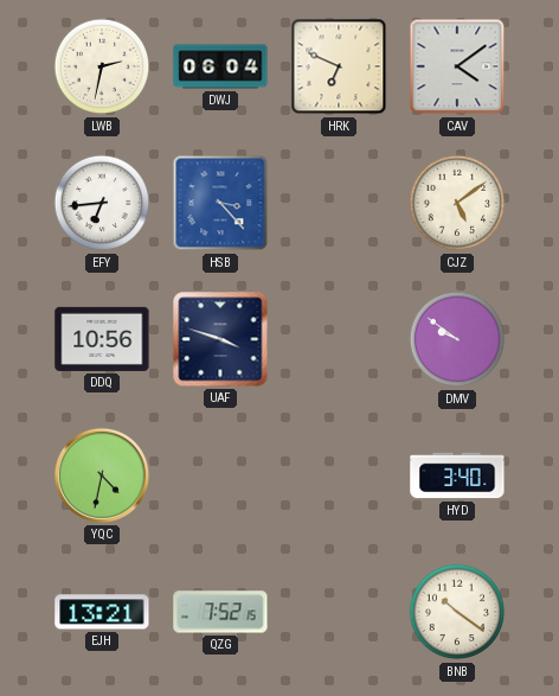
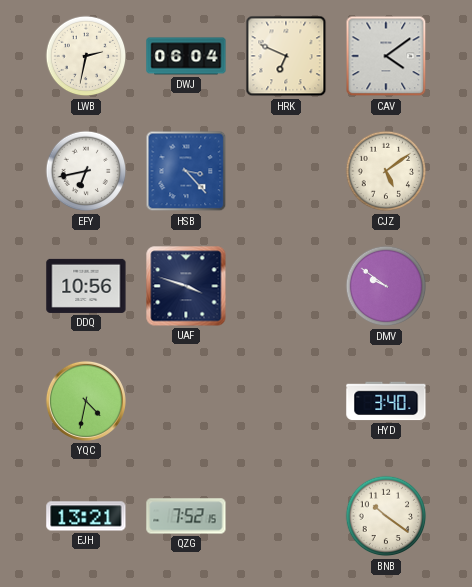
EFY: 6:44 -> 6:43 (86, 171)
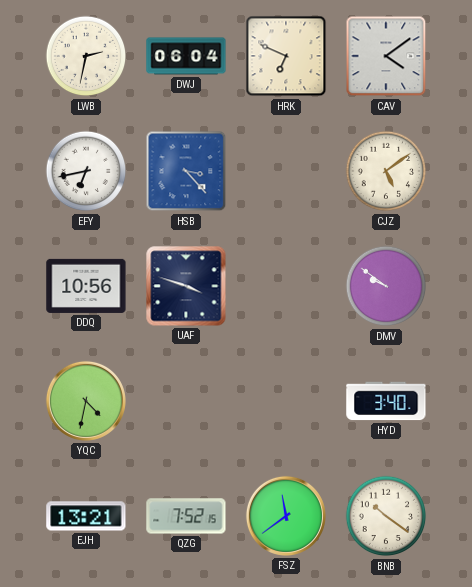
FSZ: none -> 11:39 (286, 516)
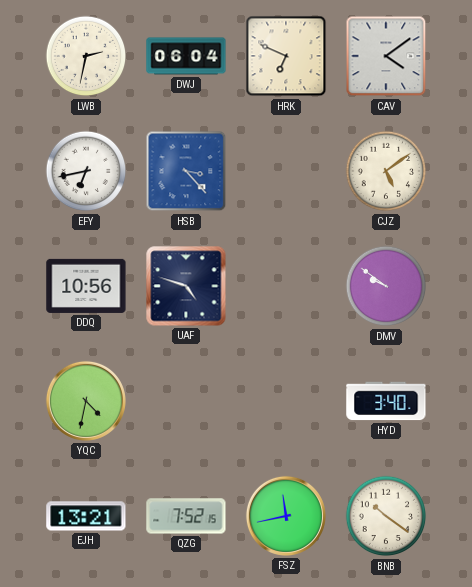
UAF: 3:48 -> 4:48 (186, 286)
FSZ: 11:39 -> 11:43 (286, 516)
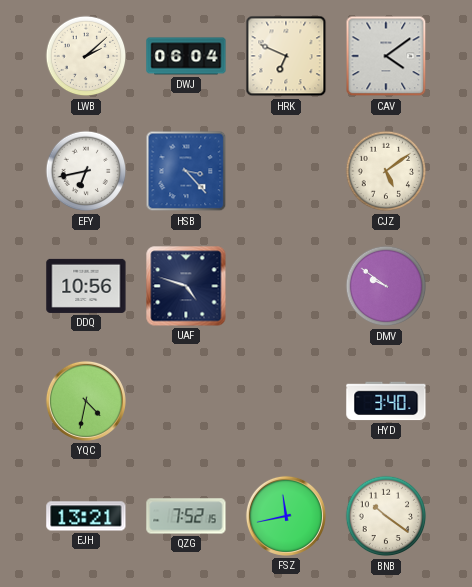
LWB: 2:32 -> 2:08 (86, 56)
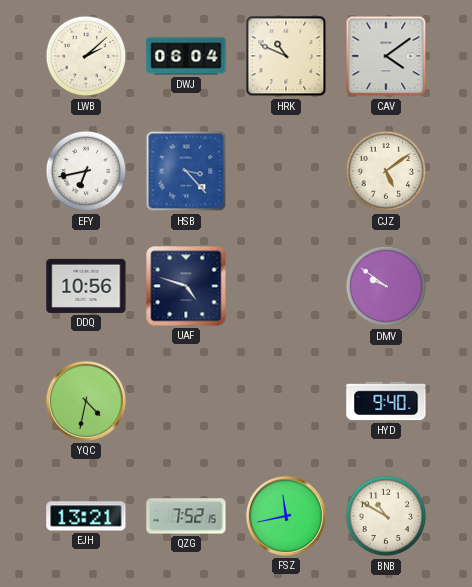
HRK: 6:49 -> 10:49 (286, 56)
HYD: 3:40 -> 9:40 (386, 401)
BNB: 10:21 -> 10:50 (386, 516)
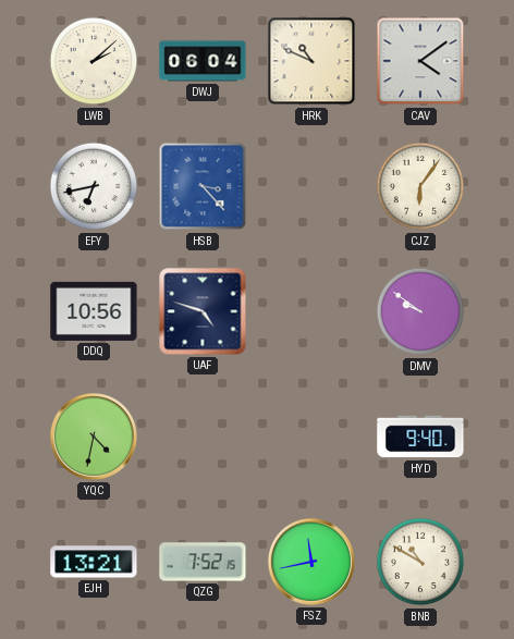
CJZ: 5:09 -> 6:06 (420, 186)
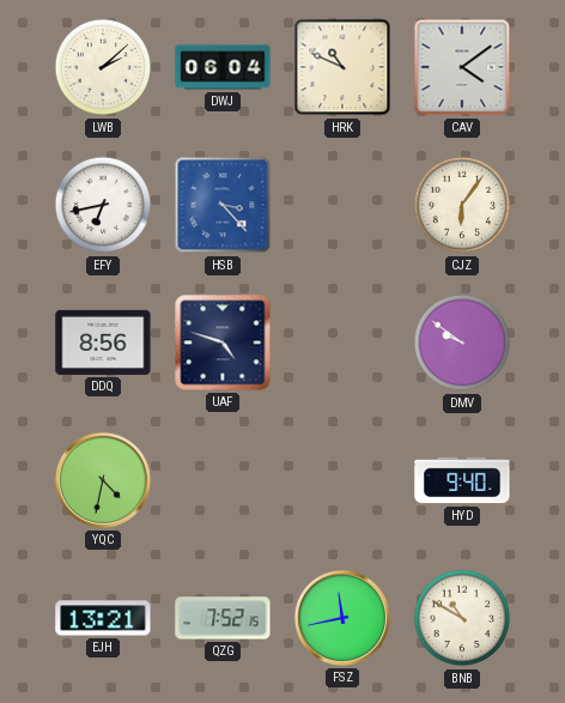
DDQ: 10:56 -> 8:56 (103, 343)
